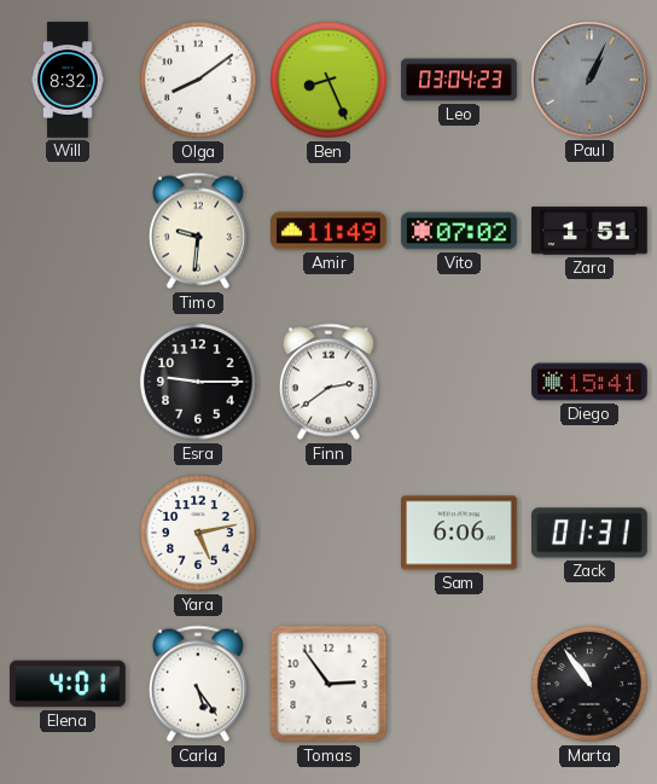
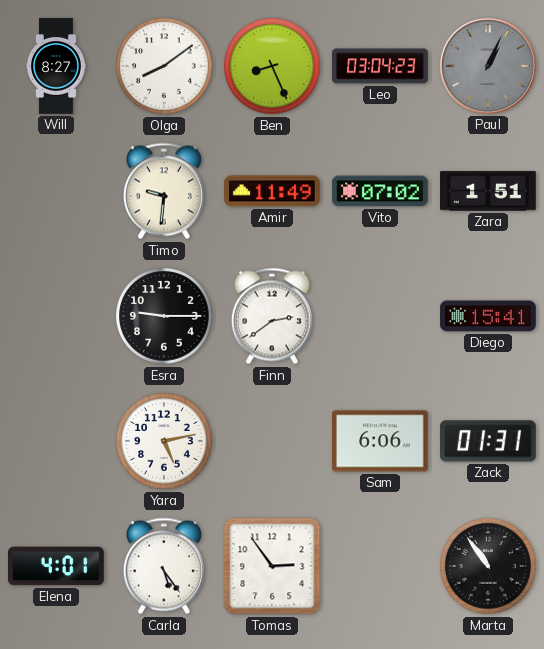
Will: 8:32 -> 8:27 (57, 66)
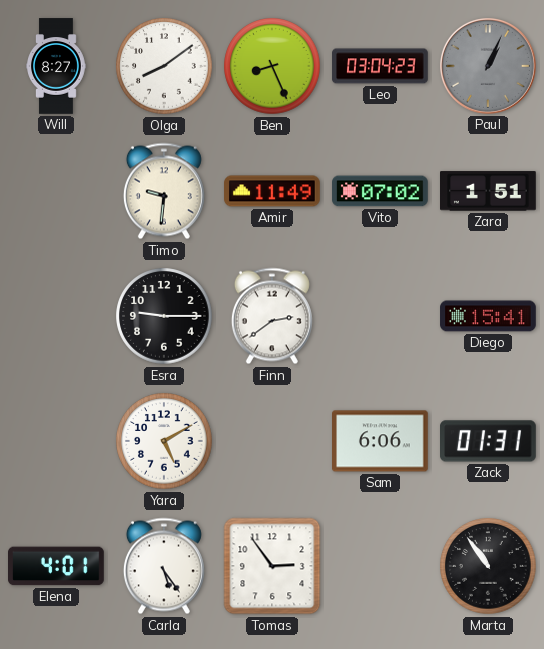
Yara: 5:13 -> 5:10 (164, 441)
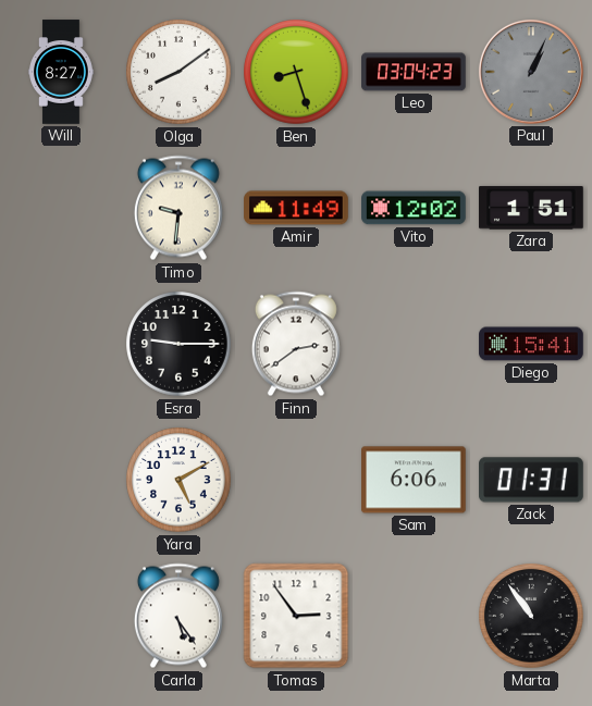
Ben: 8:26 -> 8:27 (296, 72)
Vito: 07:02 -> 12:02 (414, 208)
Elena: 4:01 -> none (57, 566)
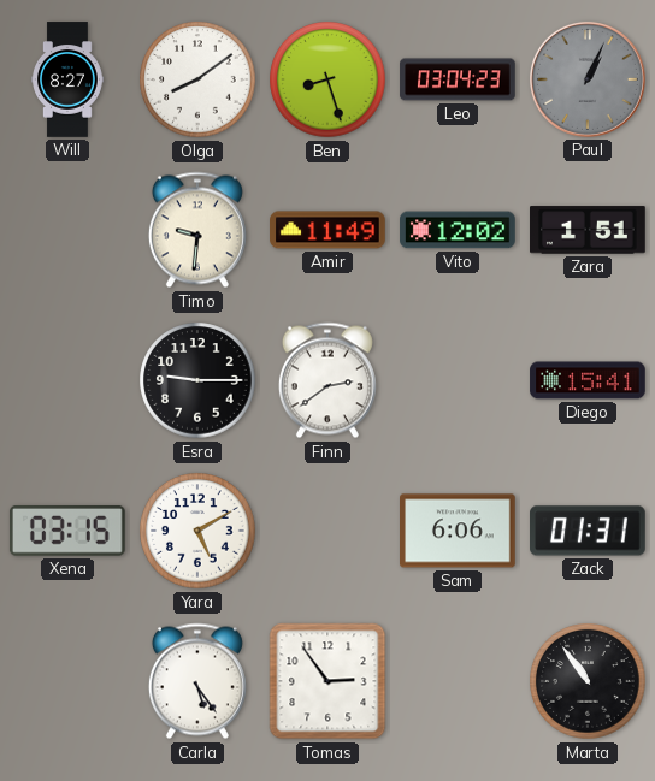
Xena: none -> 03:15 (67, 532)
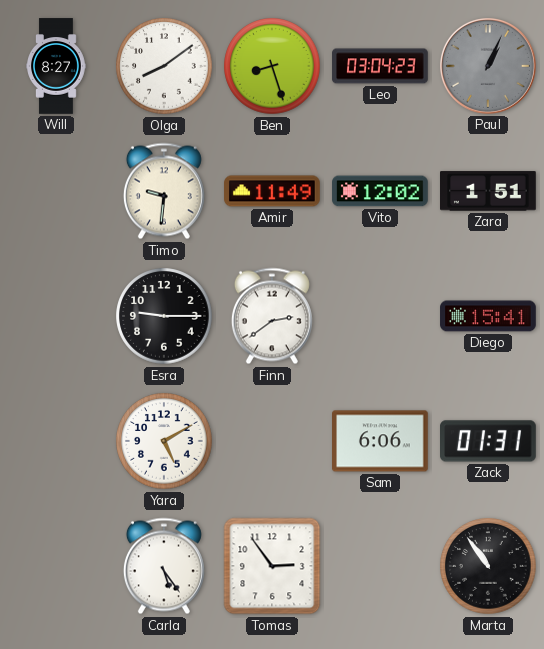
Xena: 03:15 -> none (67, 532)
